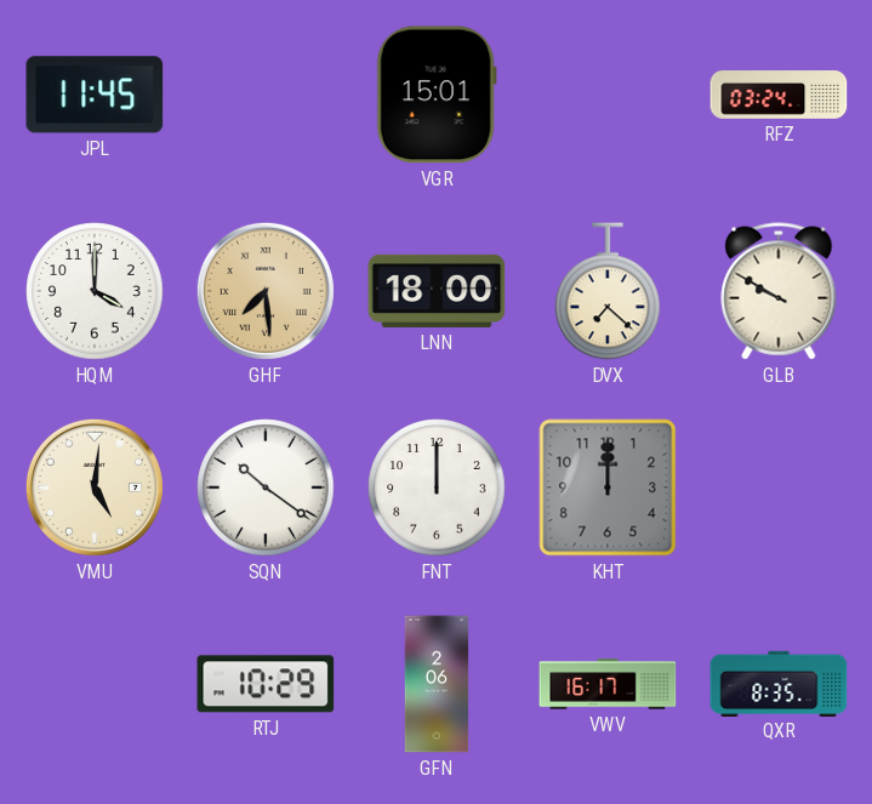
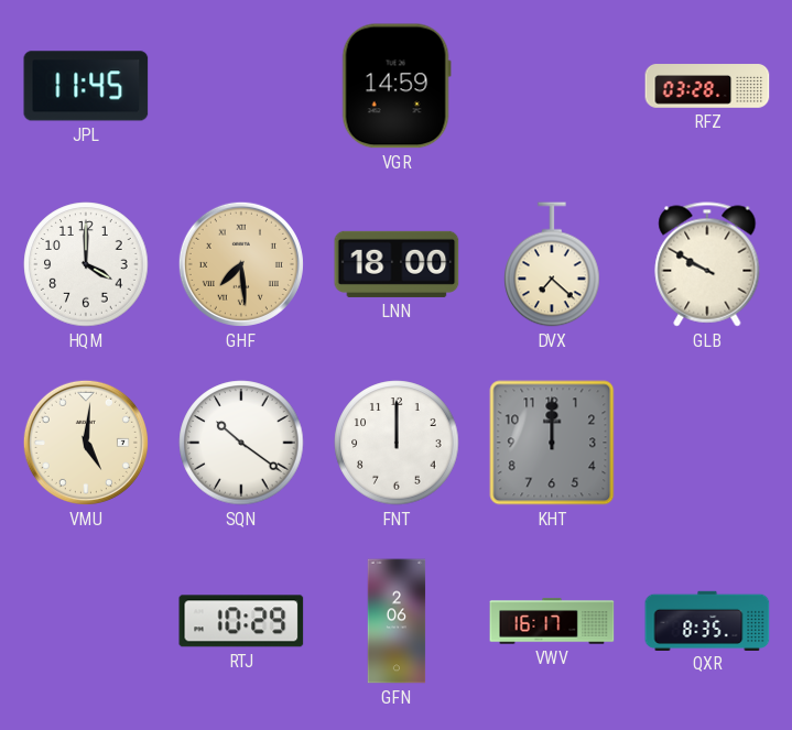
VGR: 15:01 -> 14:59 (397, 86)
RFZ: 03:24 -> 03:28 (707, 86)
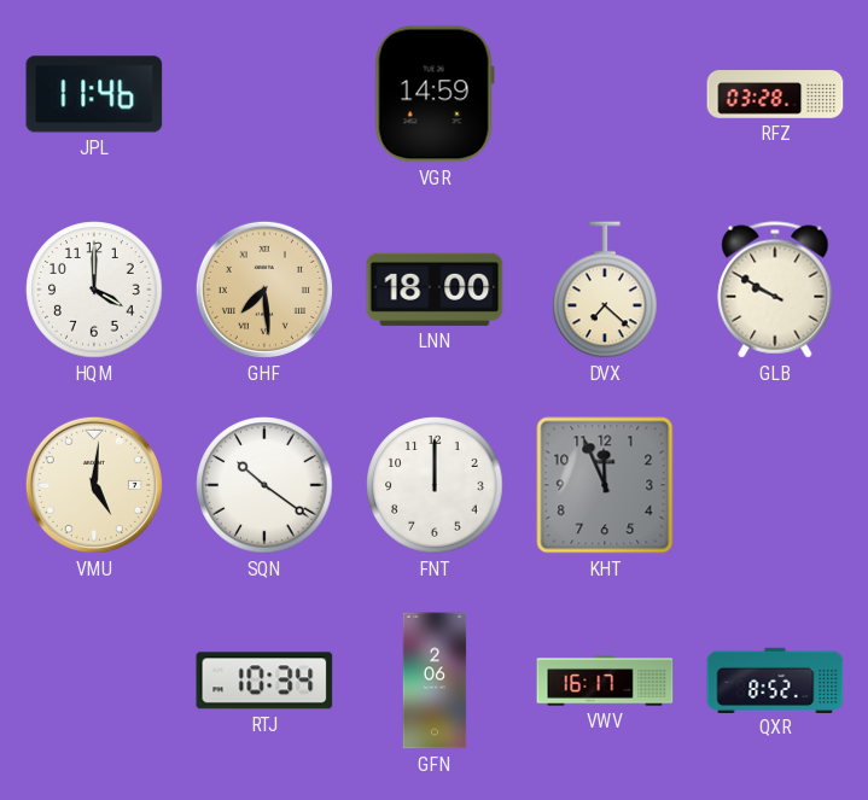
JPL: 11:45 -> 11:46 (94, 94)
KHT: 12:00 -> 11:56 (605, 485)
RTJ: 10:29 -> 10:34 (264, 681)
QXR: 8:35 -> 8:52 (775, 679)
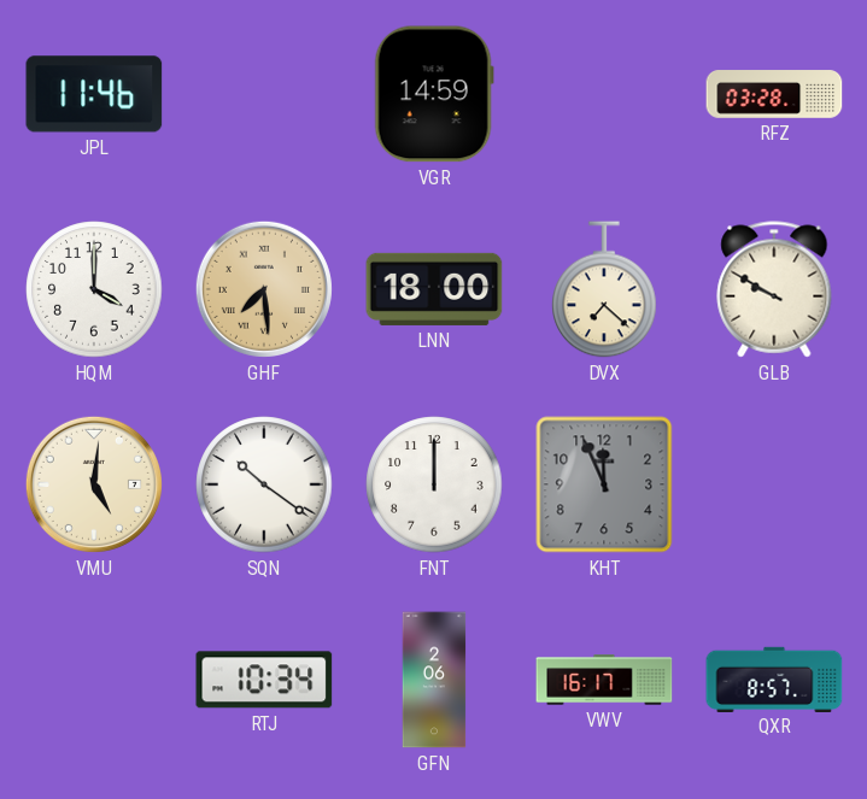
QXR: 8:52 -> 8:57 (774, 678)
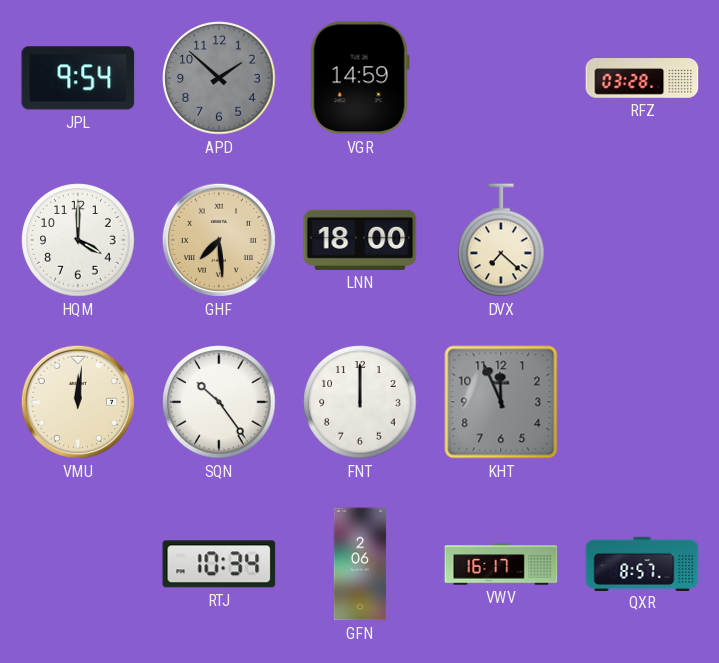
JPL: 11:46 -> 9:54 (78, 78)
APD: none -> 1:52 (219, 78)
GLB: 9:50 -> none (774, 289)
VMU: 5:01 -> 12:01 (78, 402)
SQN: 10:21 -> 10:24 (219, 402)
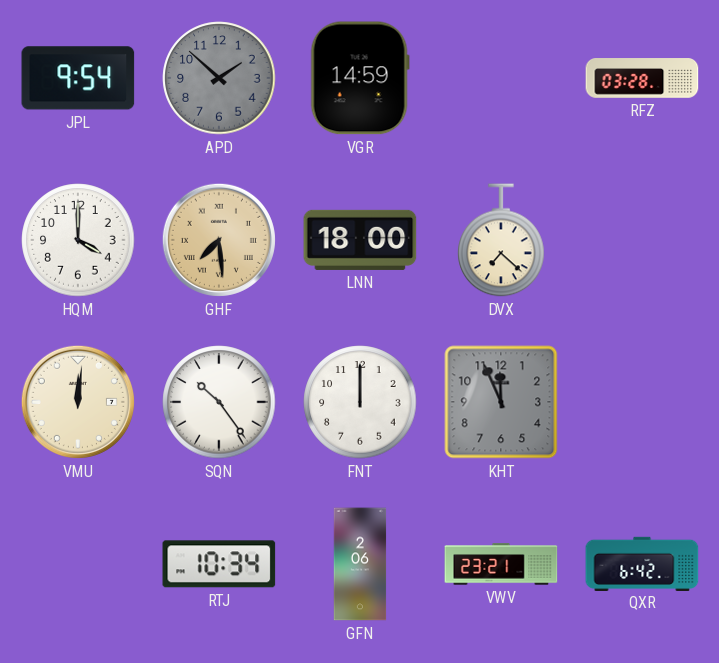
VWV: 16:17 -> 23:21 (501, 564)
QXR: 8:57 -> 6:42 (642, 563)
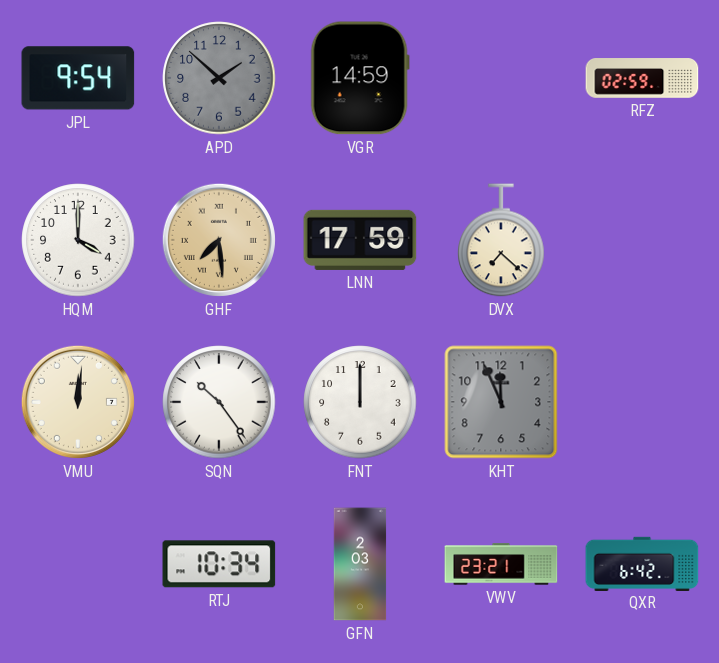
RFZ: 03:28 -> 02:59 (642, 78)
LNN: 18:00 -> 17:59 (360, 240)
GFN: 2:06 -> 2:03 (360, 564)
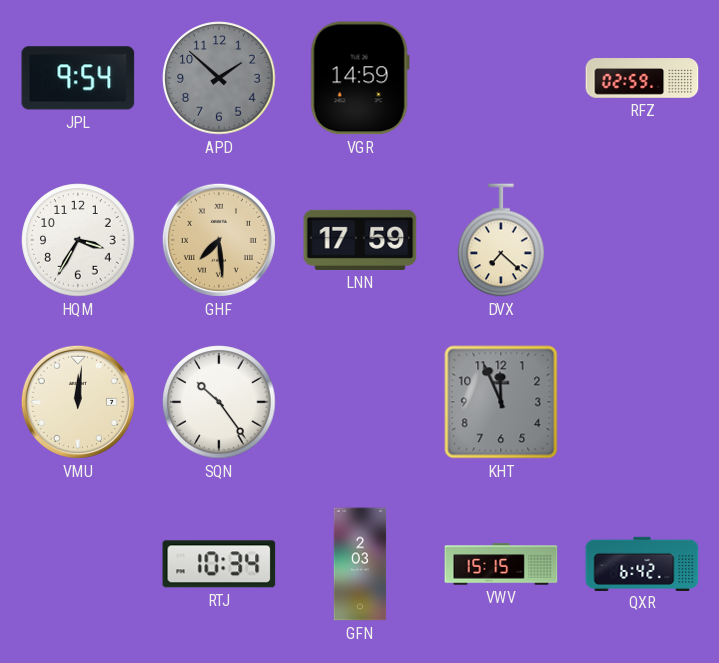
HQM: 4:00 -> 3:35 (78, 240)
FNT: 12:00 -> none (360, 402)
VWV: 23:21 -> 15:15 (501, 564)
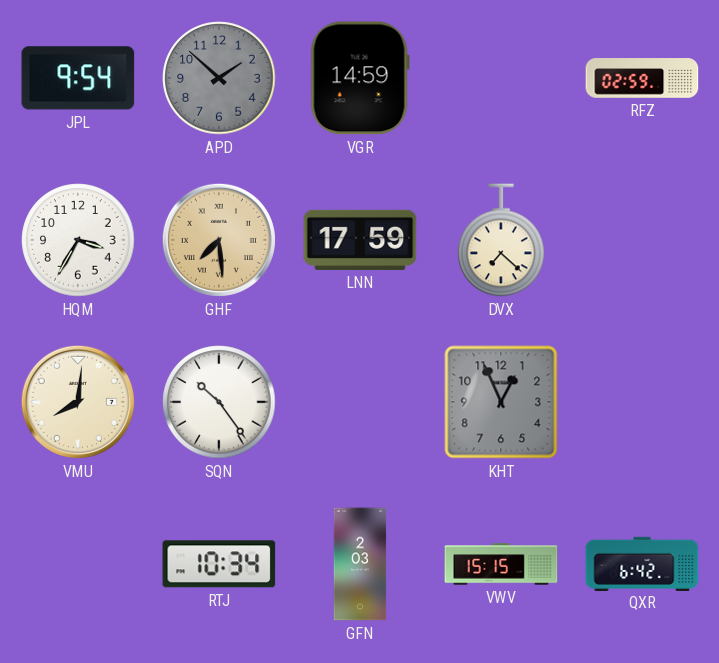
VMU: 12:01 -> 8:01 (78, 402)
KHT: 11:56 -> 12:56 (501, 402)
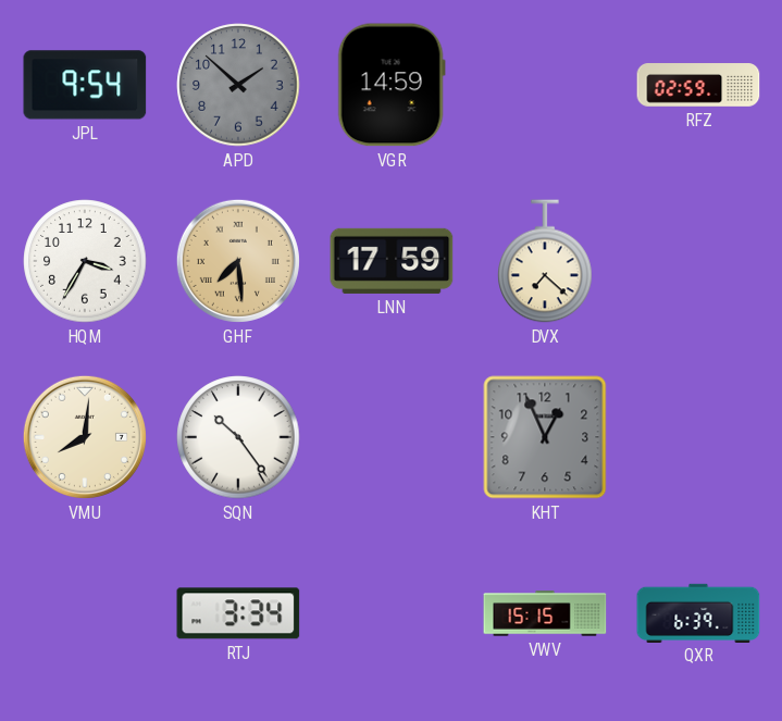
RTJ: 10:34 -> 3:34 (238, 613)
GFN: 2:03 -> none (360, 564)
QXR: 6:42 -> 6:39 (698, 612)
